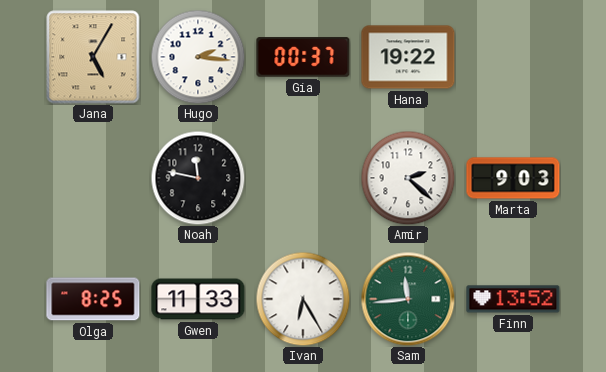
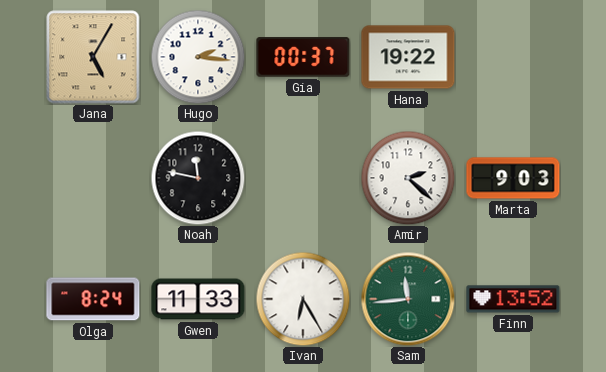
Olga: 8:25 -> 8:24 (93, 299)
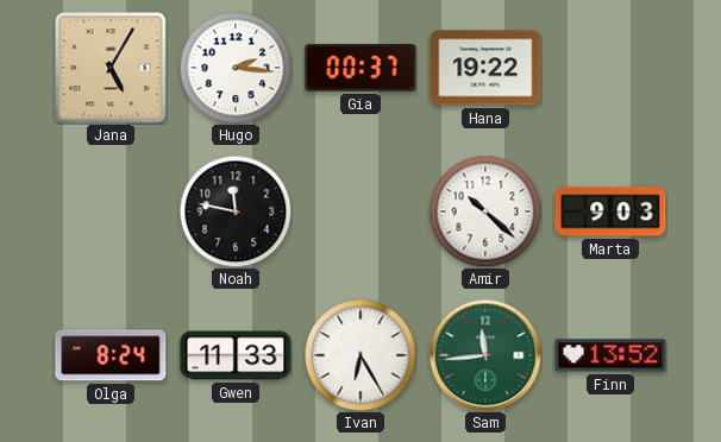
Amir: 2:22 -> 10:22 (485, 211)
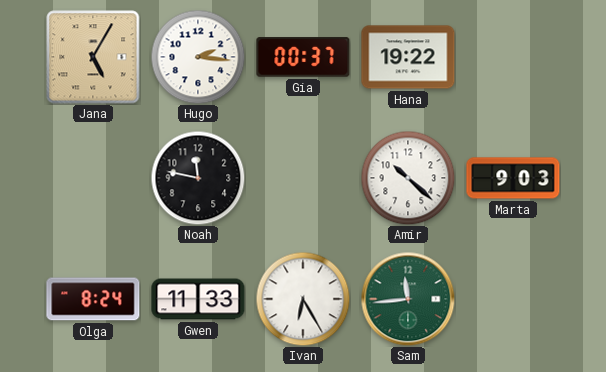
Finn: 13:52 -> none (610, 355)
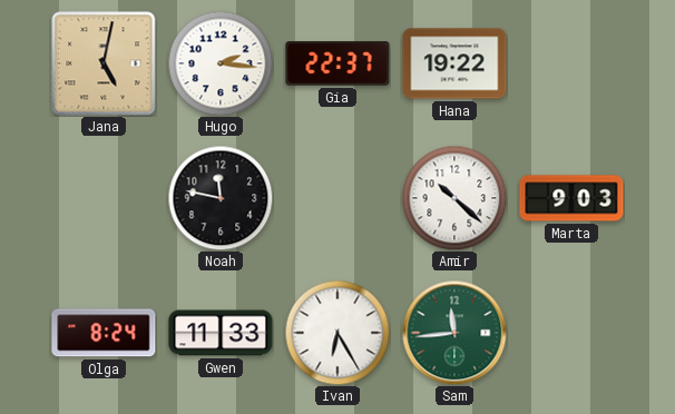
Jana: 5:05 -> 5:02 (104, 63)
Gia: 00:37 -> 22:37 (338, 63)
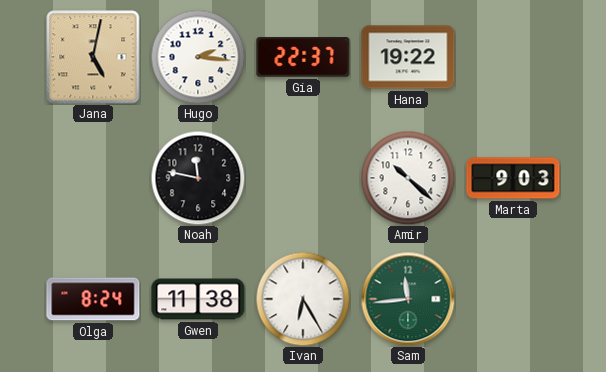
Gwen: 11:33 -> 11:38 (198, 299)
